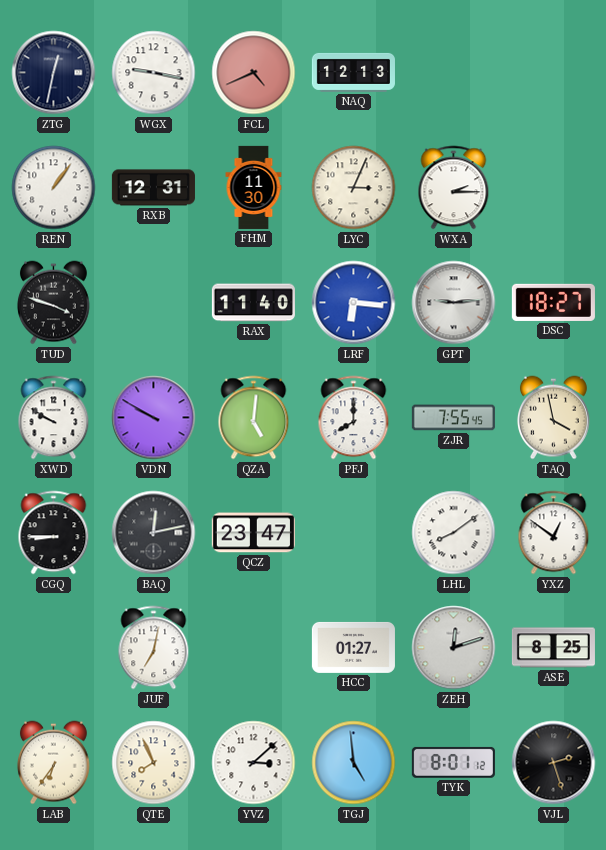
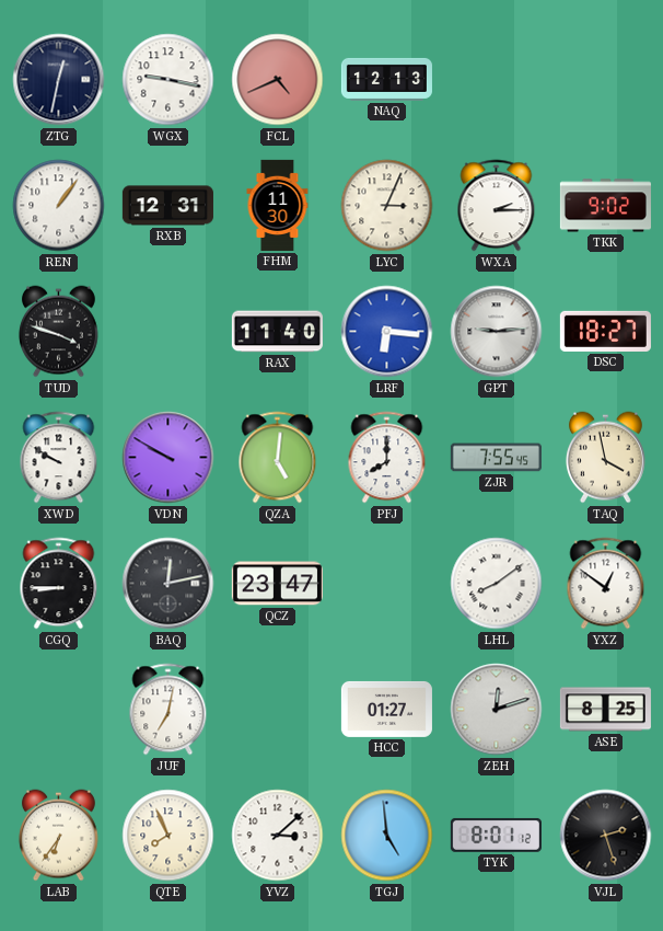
TKK: none -> 9:02 (605, 206)
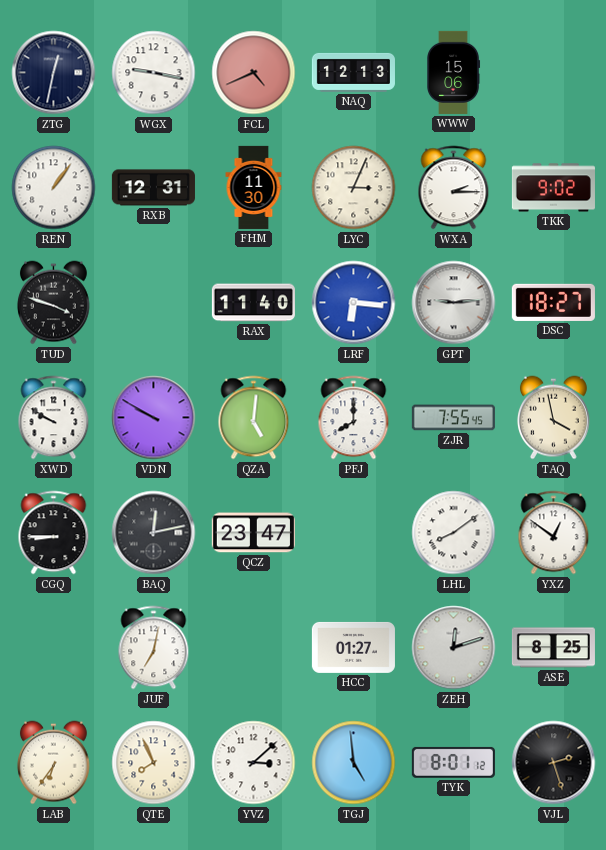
WWW: none -> 15:06 (454, 72)
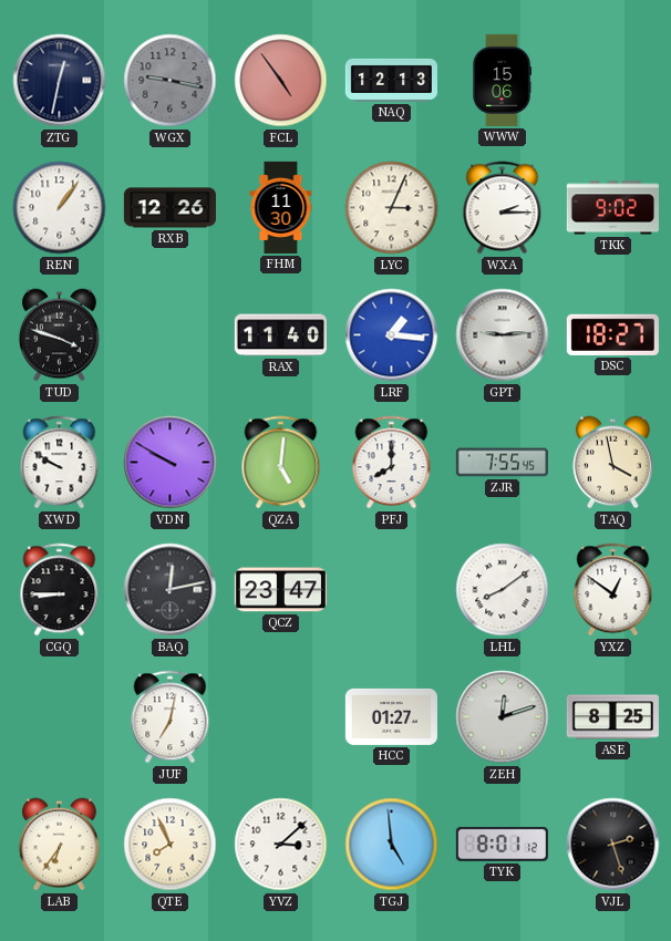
WGX dial: white -> grey (171, 81)
FCL: 4:41 -> 4:54 (281, 81)
RXB: 12:31 -> 12:26 (169, 208)
LRF: 6:16 -> 1:16 (392, 335)
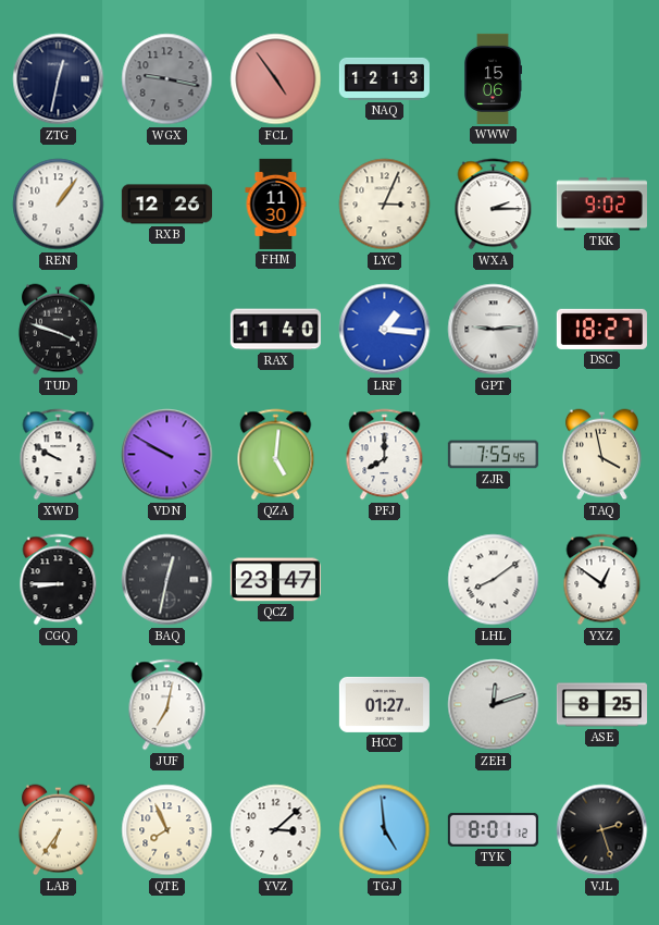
BAQ: 12:13 -> 12:32 (167, 580)
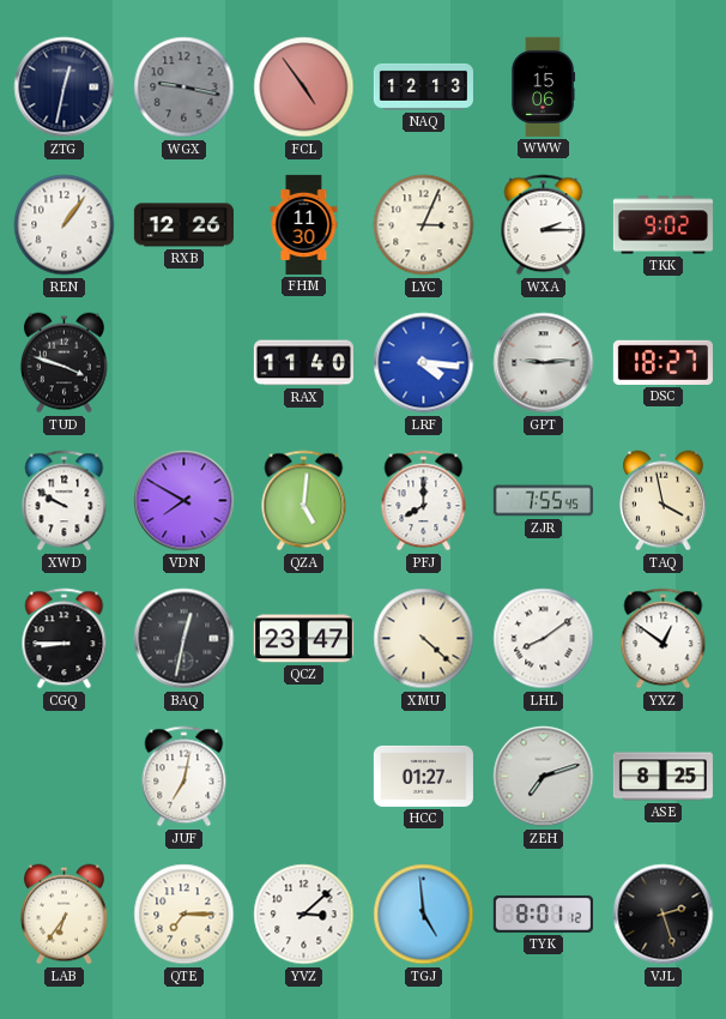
LRF: 1:16 -> 4:16 (424, 363)
VDN: 9:50 -> 7:50 (184, 501)
XMU: none -> 4:22 (424, 639)
ZEH: 12:12 -> 7:12 (544, 777)
QTE: 7:56 -> 7:15 (184, 915)
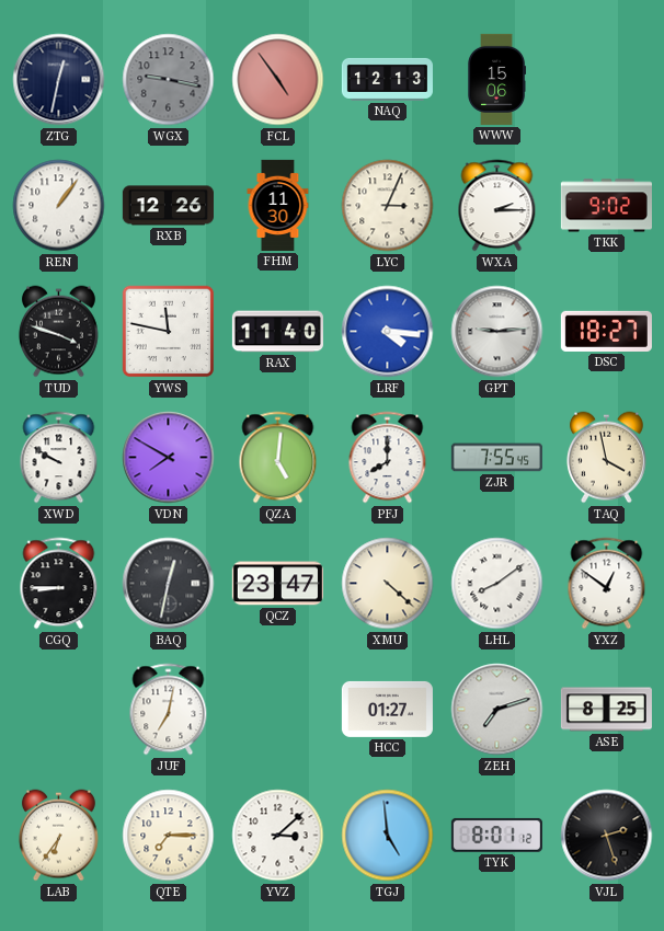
YWS: none -> 11:47 (169, 332)
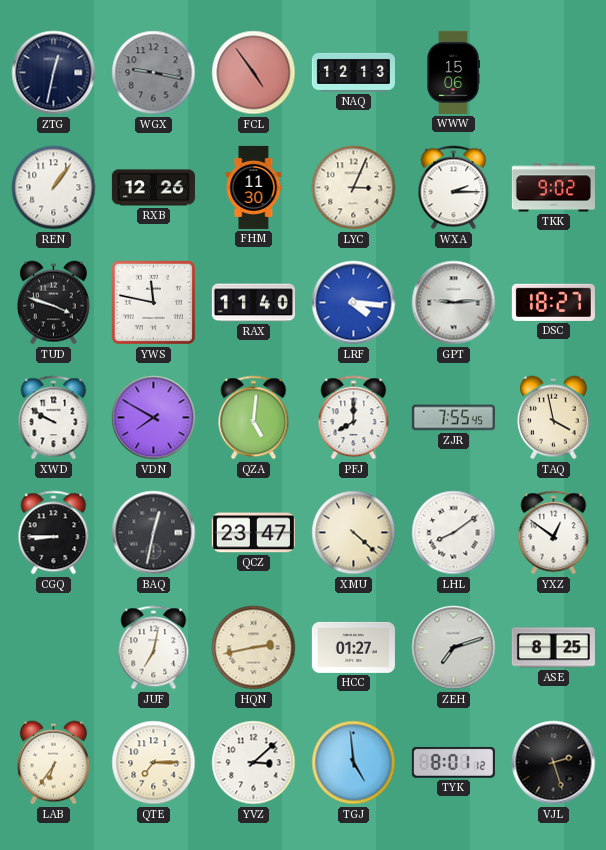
HQN: none -> 2:43 (254, 648)
